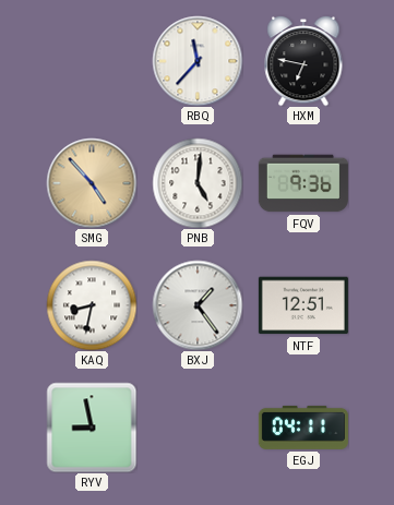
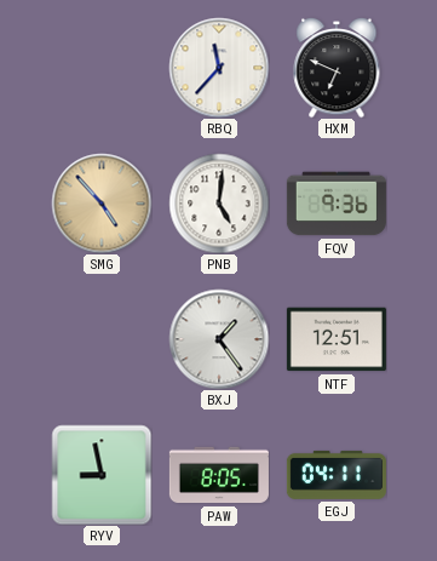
HXM: 6:47 -> 6:49 (337, 68)
KAQ: 8:32 -> none (92, 305)
PAW: none -> 8:05 (219, 475)
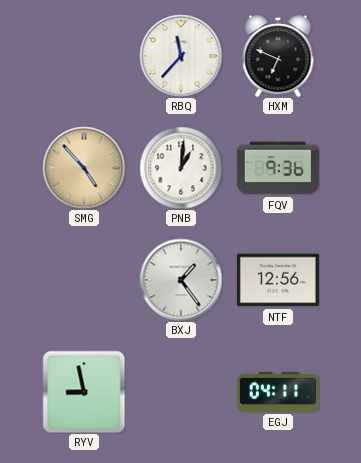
PNB: 5:01 -> 1:01 (181, 168)
NTF: 12:51 -> 12:56 (278, 280)
PAW: 8:05 -> none (219, 475)
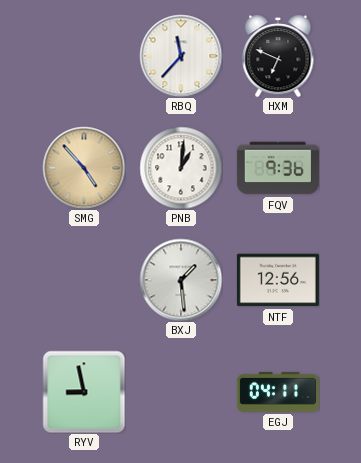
BXJ: 1:24 -> 1:29 (181, 280)
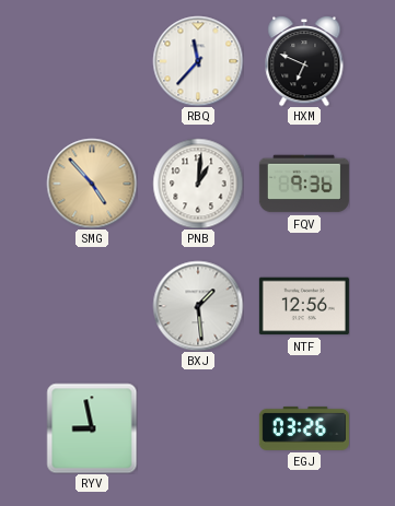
EGJ: 04:11 -> 03:26 (304, 428)
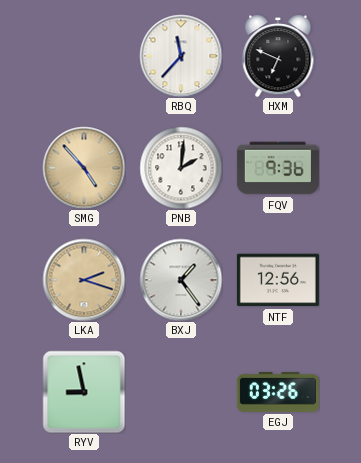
PNB: 1:01 -> 2:01 (181, 168)
LKA: none -> 2:18 (84, 280)
BXJ: 1:29 -> 1:24 (181, 280)
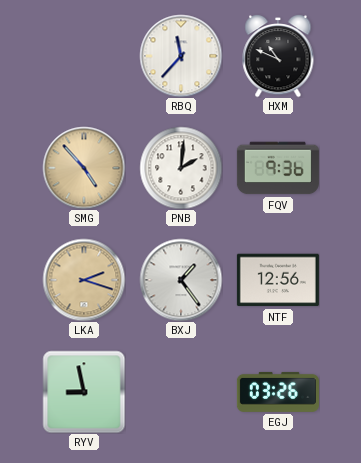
HXM: 6:49 -> 10:49 (278, 56)
